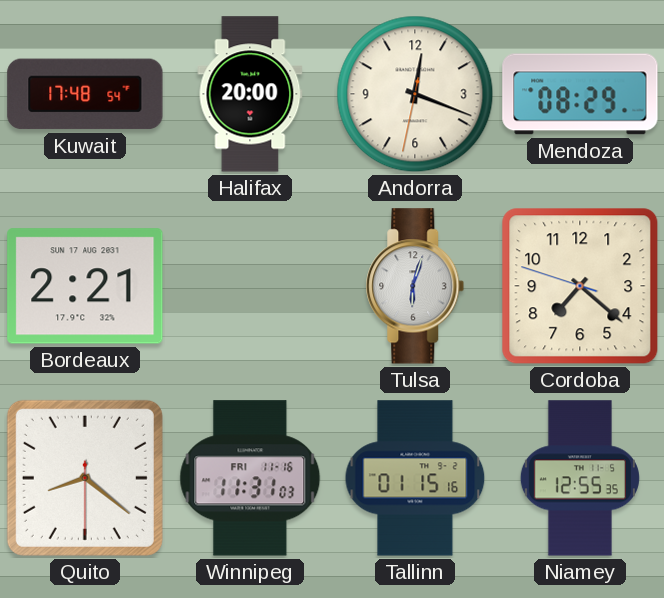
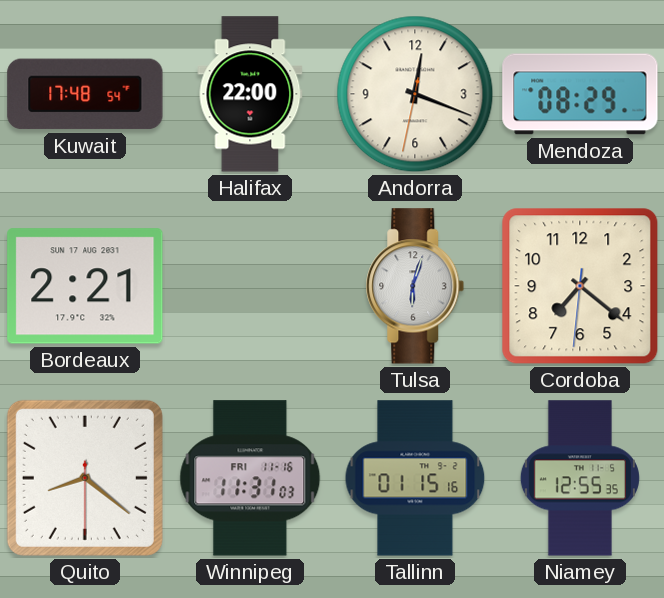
Halifax: 20:00 -> 22:00 (250, 94)
Cordoba: 7:21:48 -> 7:21:31 (580, 286)
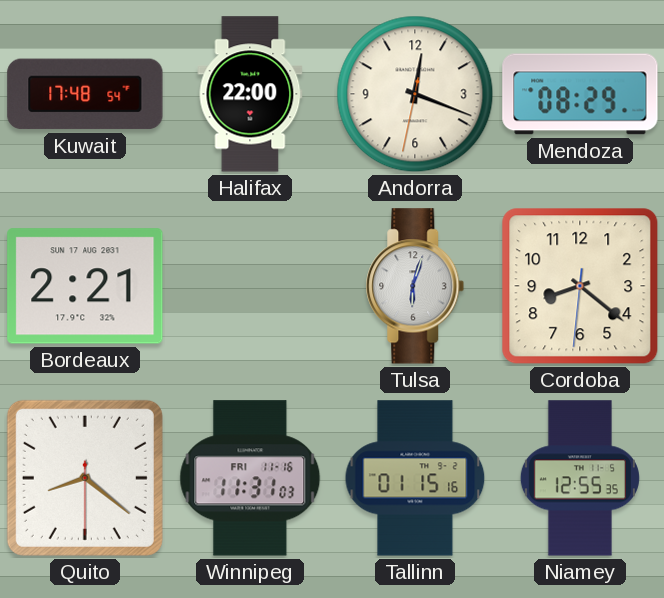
Cordoba: 7:21 -> 8:21 (580, 286)
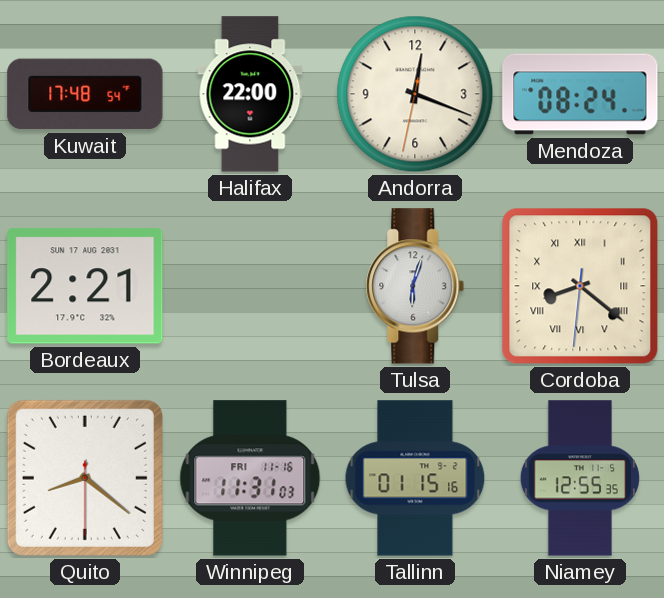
Mendoza: 08:29 -> 08:24 (580, 94)
Cordoba numerals: Arabic -> Roman (580, 286)
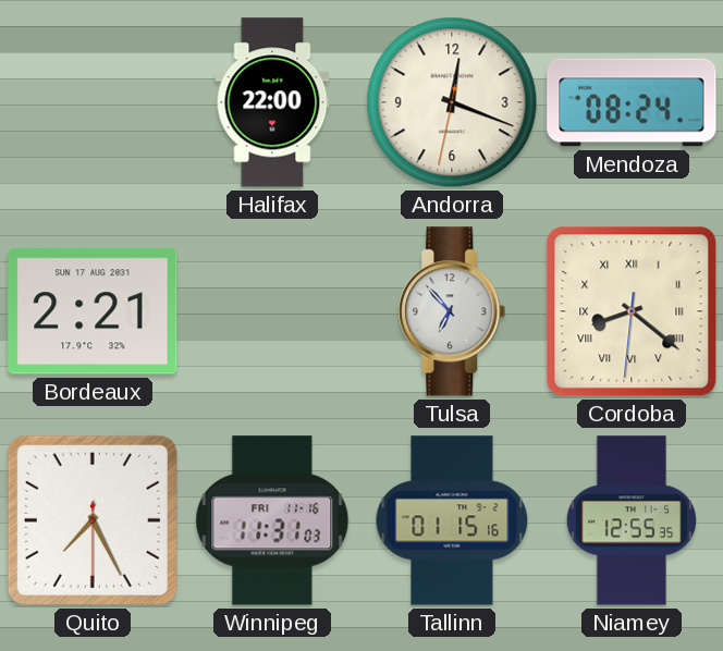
Kuwait: 17:48 -> none (85, 94)
Tulsa: 6:03 -> 6:53 (452, 311)
Quito: 8:21 -> 7:25 (93, 520)
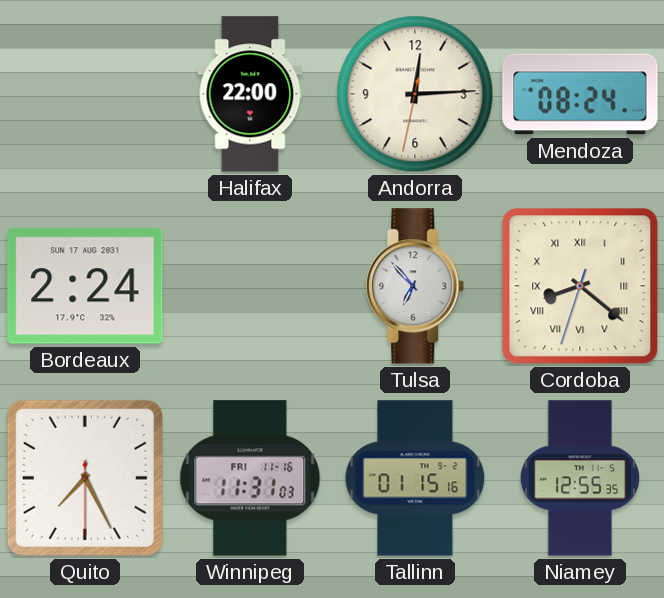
Andorra: 12:18 -> 12:14 (415, 94)
Bordeaux: 2:21 -> 2:24 (85, 286)
Cordoba: 8:21:31 -> 8:21:33 (580, 286)
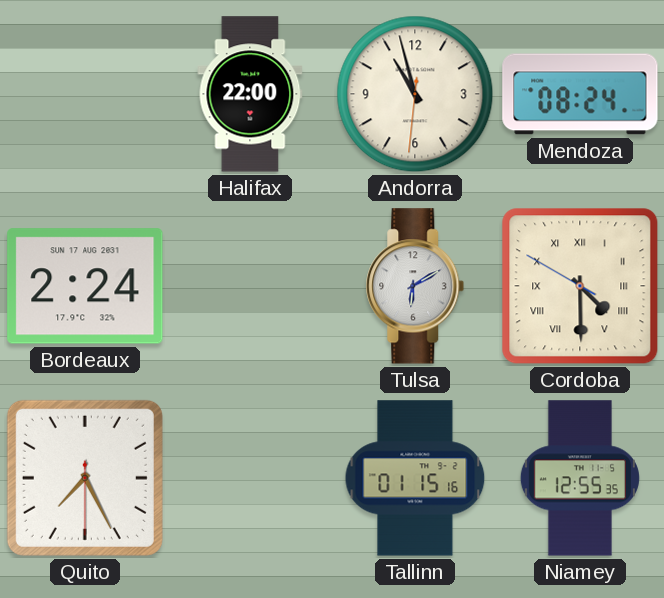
Andorra: 12:14 -> 10:57 (415, 94)
Tulsa: 6:53 -> 6:10 (415, 286)
Cordoba: 8:21 -> 4:29 (580, 286)
Winnipeg: 11:31 -> none (250, 478)
